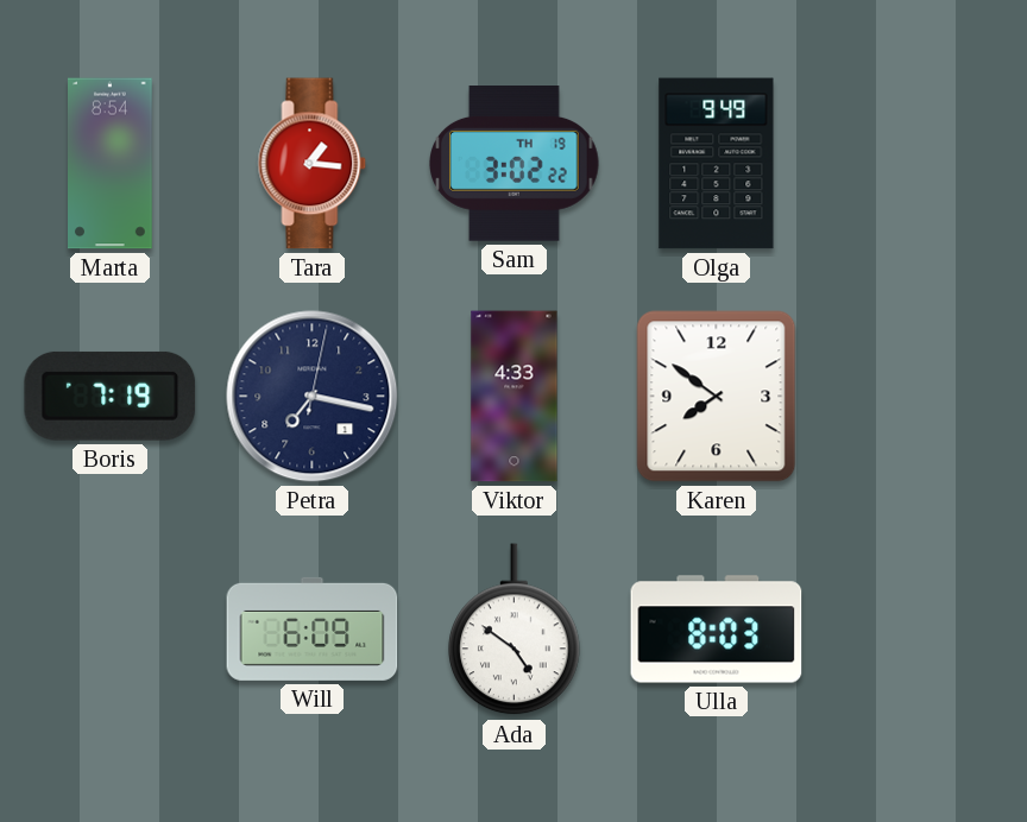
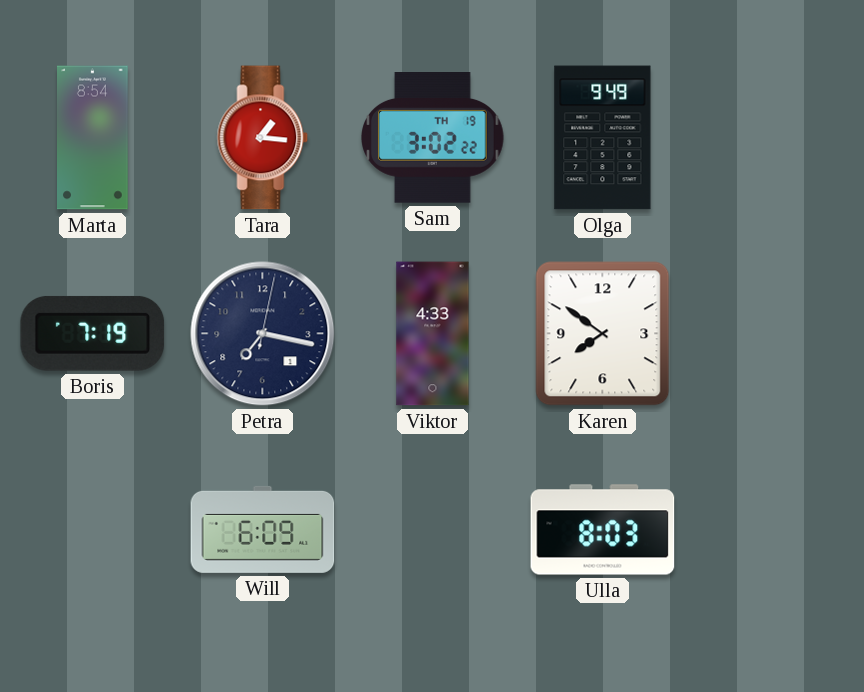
Ada: 4:51 -> none (515, 630)
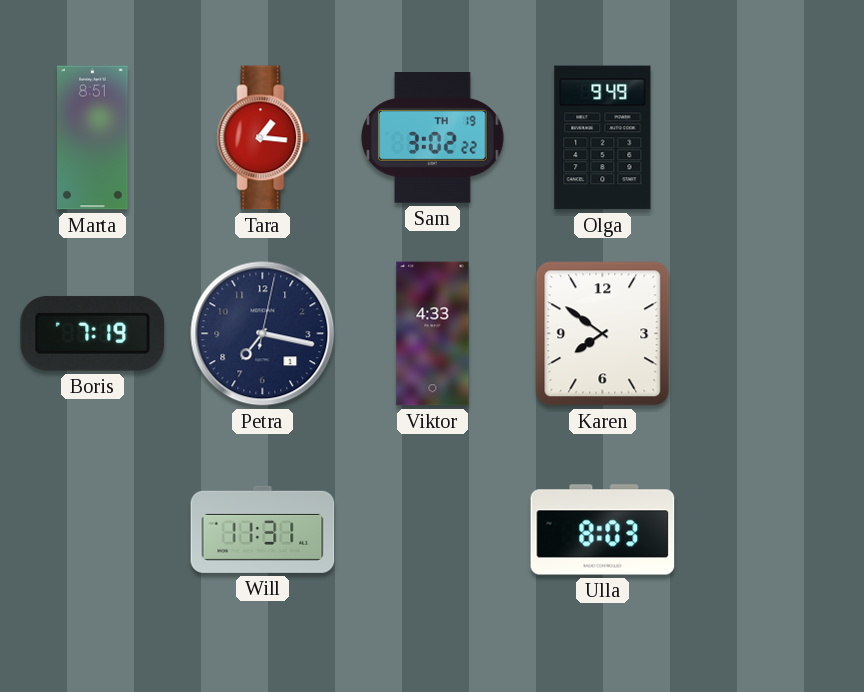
Marta: 8:54 -> 8:51 (93, 138)
Will: 6:09 -> 11:31 (263, 529)
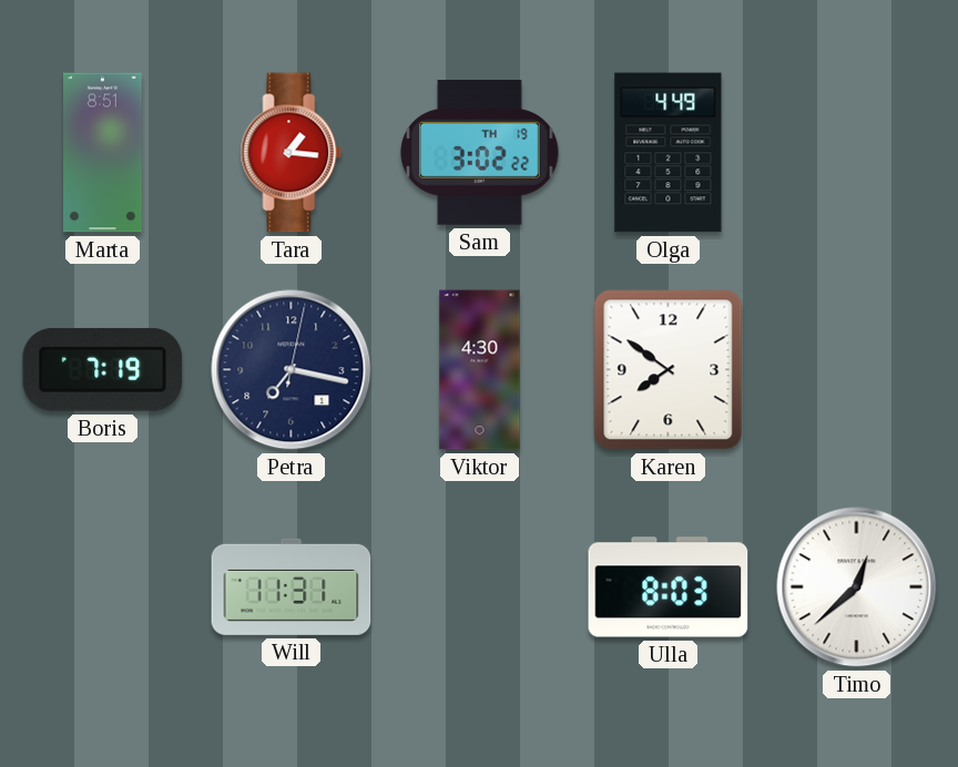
Olga: 9:49 -> 4:49 (669, 153)
Viktor: 4:33 -> 4:30 (480, 370)
Timo: none -> 12:38 (857, 587)
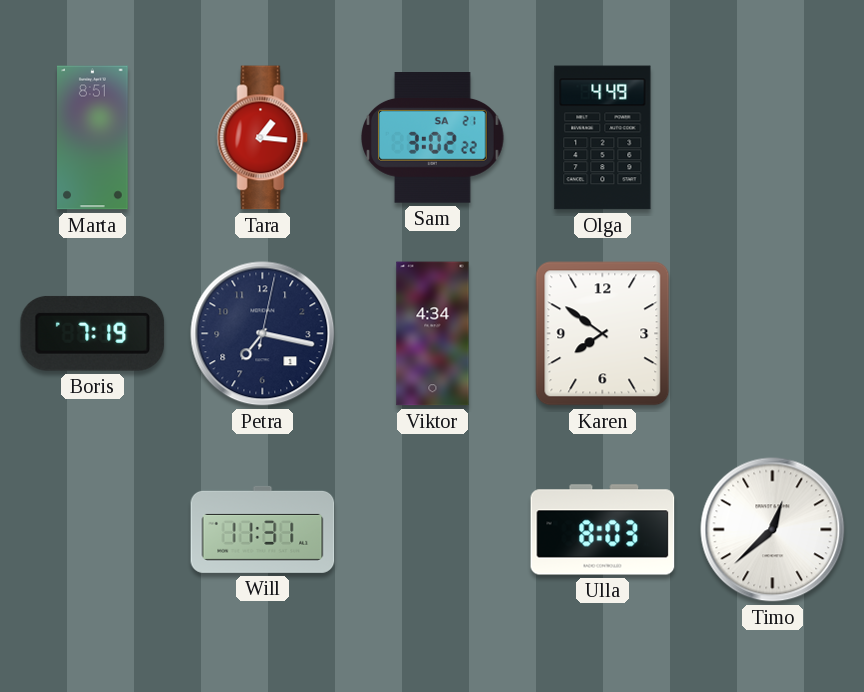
Sam date: TH 19 -> SA 21 (433, 138)
Viktor: 4:30 -> 4:34 (433, 334)
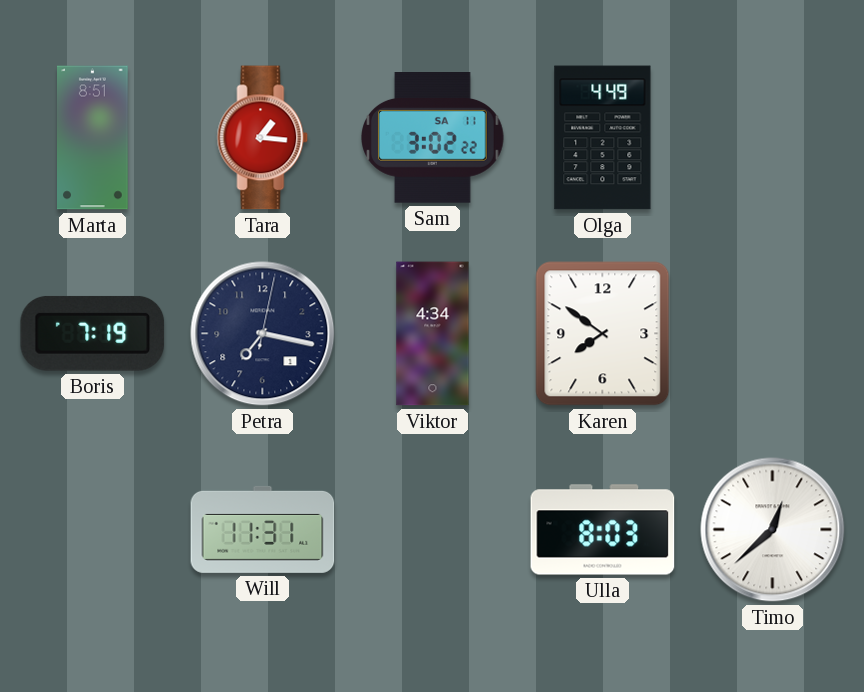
Sam date: SA 21 -> SA 11 (433, 138)
